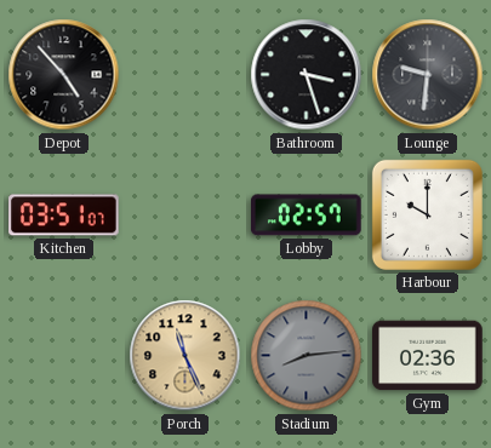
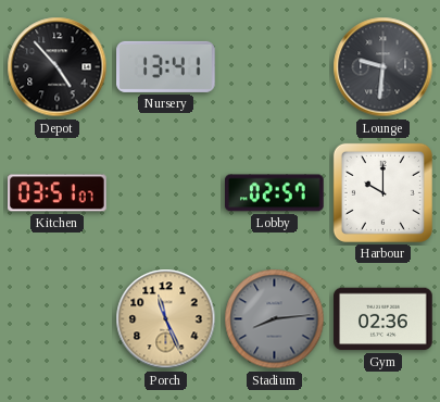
Nursery: none -> 13:41 (166, 66)
Bathroom: 3:27 -> none (307, 75)
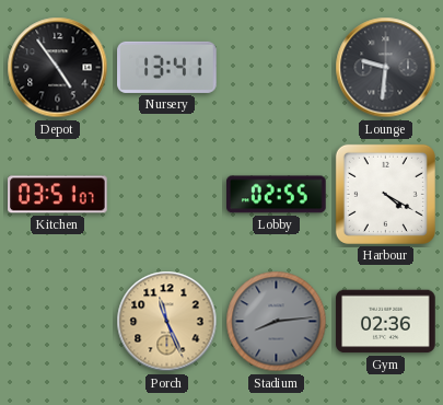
Depot: 4:53 -> 4:54 (58, 68)
Lobby: 02:57 -> 02:55 (277, 195)
Harbour: 10:00 -> 4:20 (385, 194)
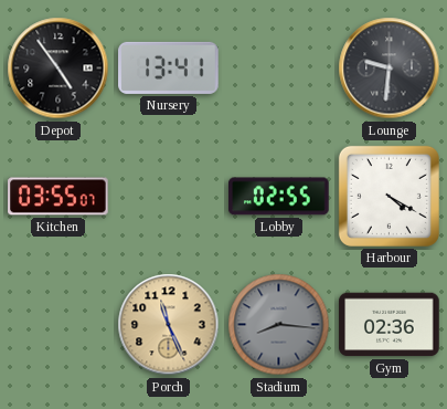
Kitchen: 03:51 -> 03:55 (58, 197)
Stadium: 8:14 -> 8:16 (279, 325)
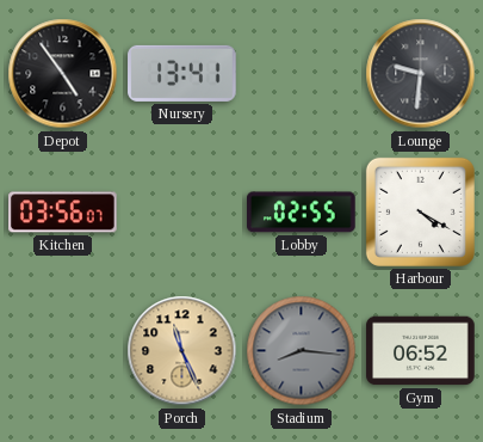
Kitchen: 03:55 -> 03:56 (63, 213)
Gym: 02:36 -> 06:52 (421, 351)
